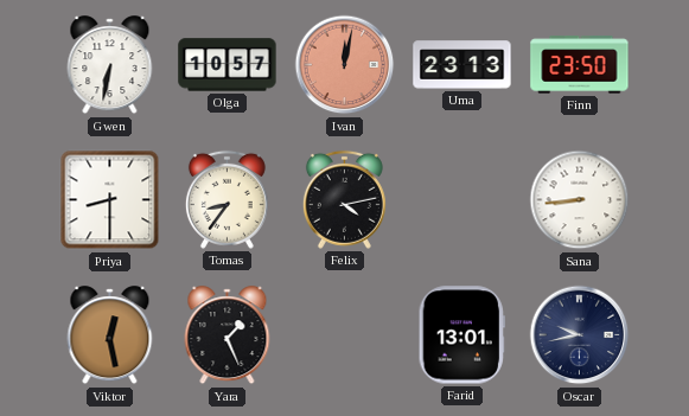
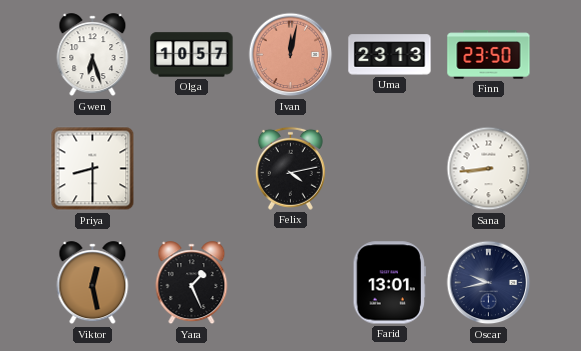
Gwen: 6:32 -> 6:27 (93, 55)
Tomas: 8:36 -> none (227, 199)
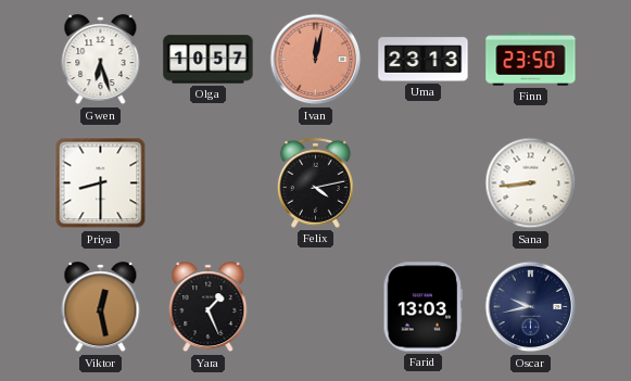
Farid: 13:01 -> 13:03 (422, 307)
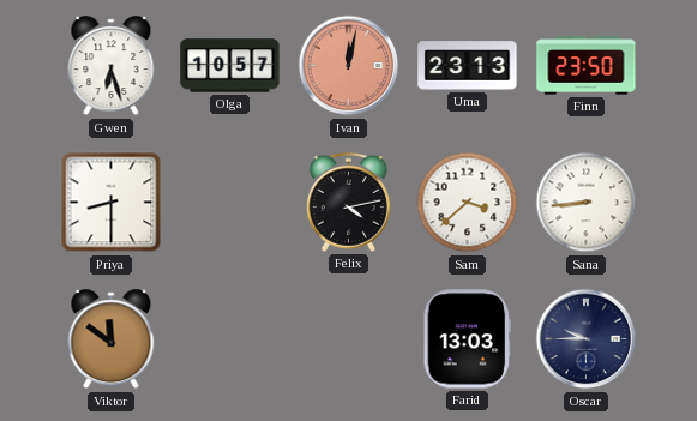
Sam: none -> 3:38 (468, 203)
Viktor: 12:28 -> 11:51 (112, 339)
Yara: 1:26 -> none (209, 307)
Oscar: 9:43 -> 9:45 (587, 339)
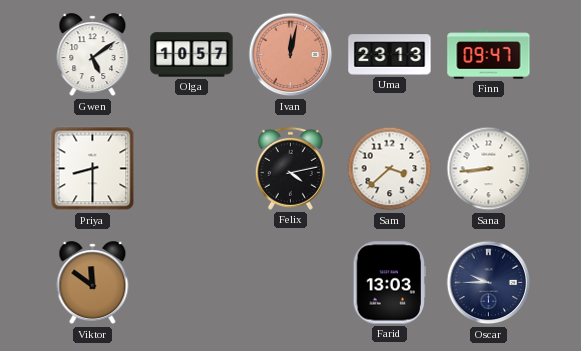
Gwen: 6:27 -> 5:09 (93, 55)
Finn: 23:50 -> 09:47 (489, 55)
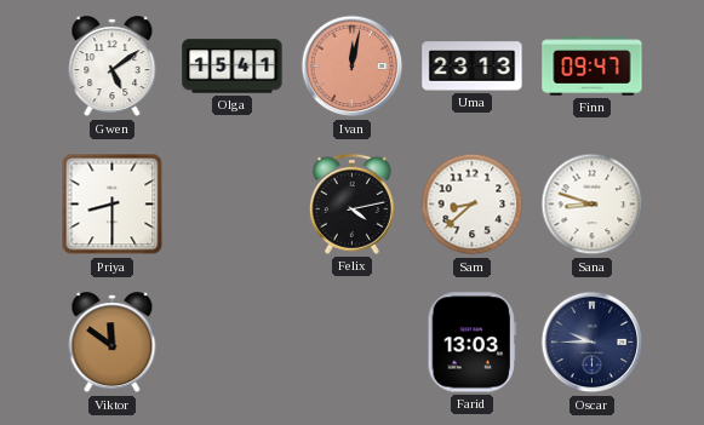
Olga: 10:57 -> 15:41 (233, 67)
Sam: 3:38 -> 8:38 (473, 205)
Sana: 8:44 -> 8:48 (593, 205)
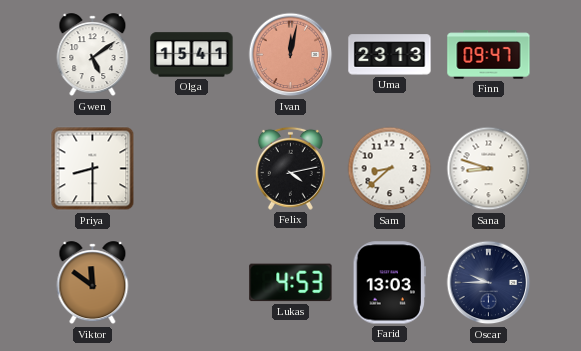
Lukas: none -> 4:53 (291, 283)
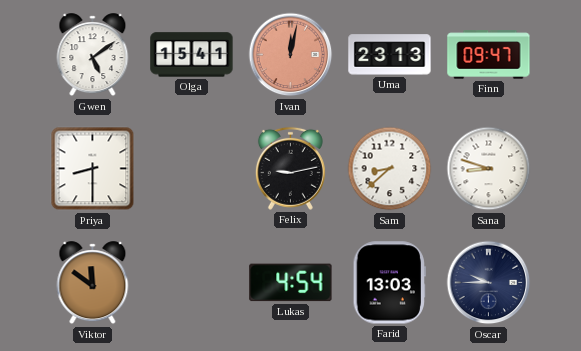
Felix: 4:13 -> 9:13 (290, 168)
Lukas: 4:53 -> 4:54 (291, 283)
